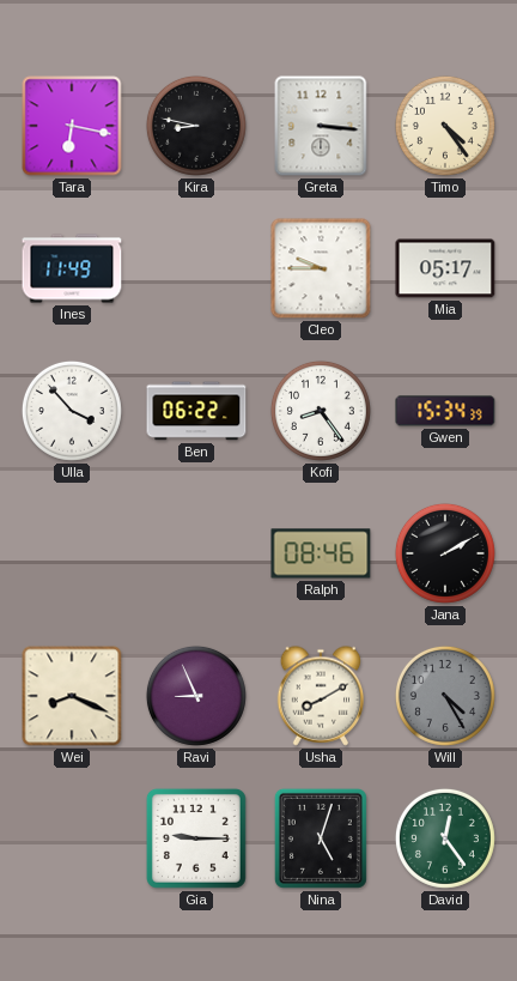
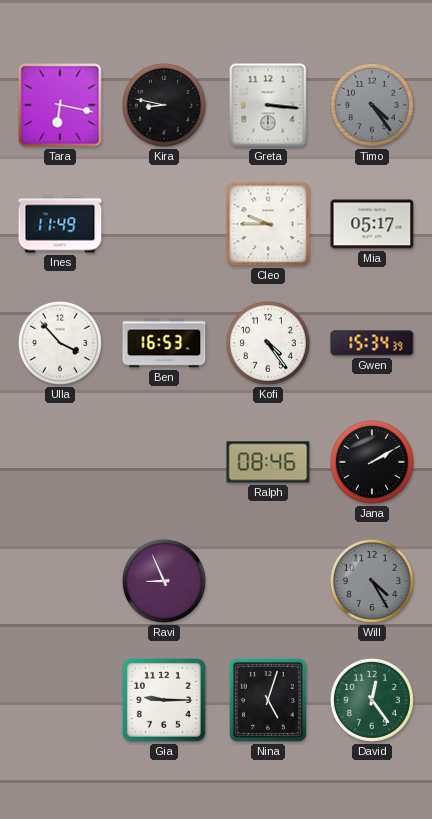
Timo dial: cream -> grey (372, 105)
Ben: 06:22 -> 16:53 (164, 343)
Kofi: 8:24 -> 4:24 (268, 343)
Wei: 8:19 -> none (72, 696)
Usha: 8:10 -> none (321, 696)
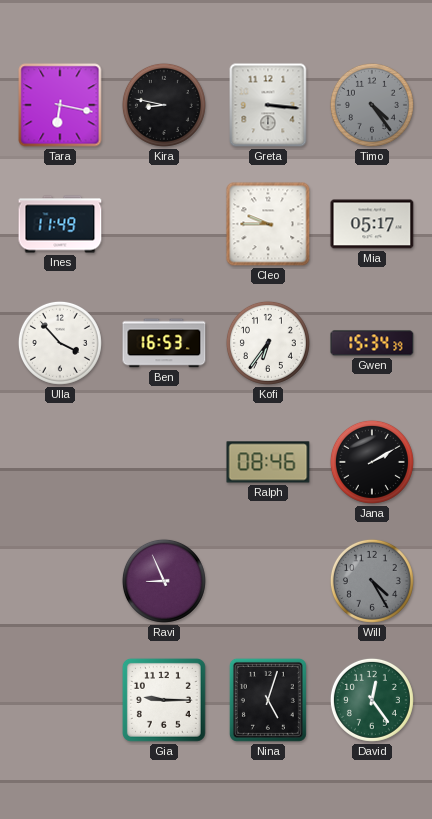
Kofi: 4:24 -> 6:36 (268, 343)
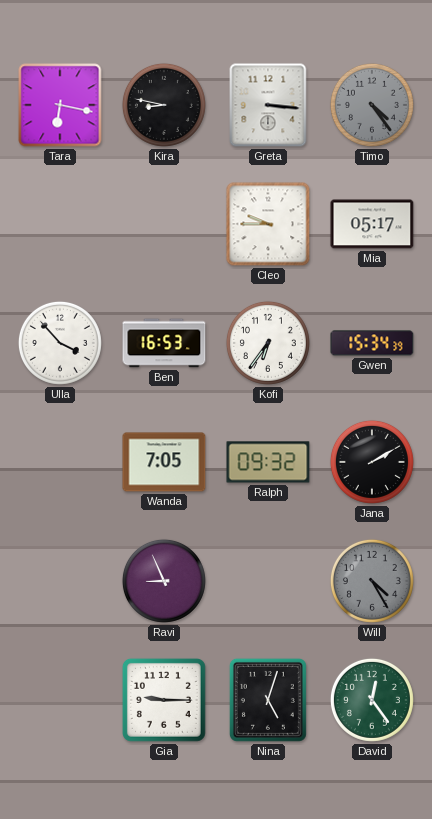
Ines: 11:49 -> none (60, 224)
Wanda: none -> 7:05 (164, 462)
Ralph: 08:46 -> 09:32 (268, 462)
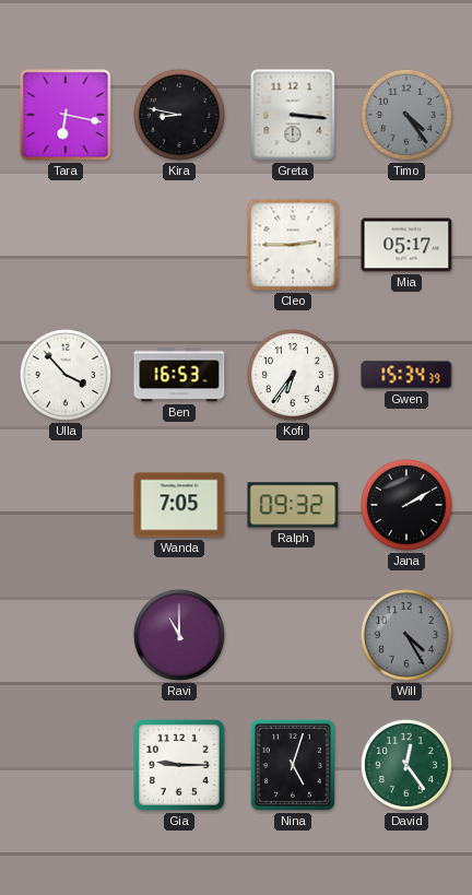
Cleo: 9:45 -> 2:45 (293, 245)
Ravi: 8:56 -> 11:00 (179, 635)
